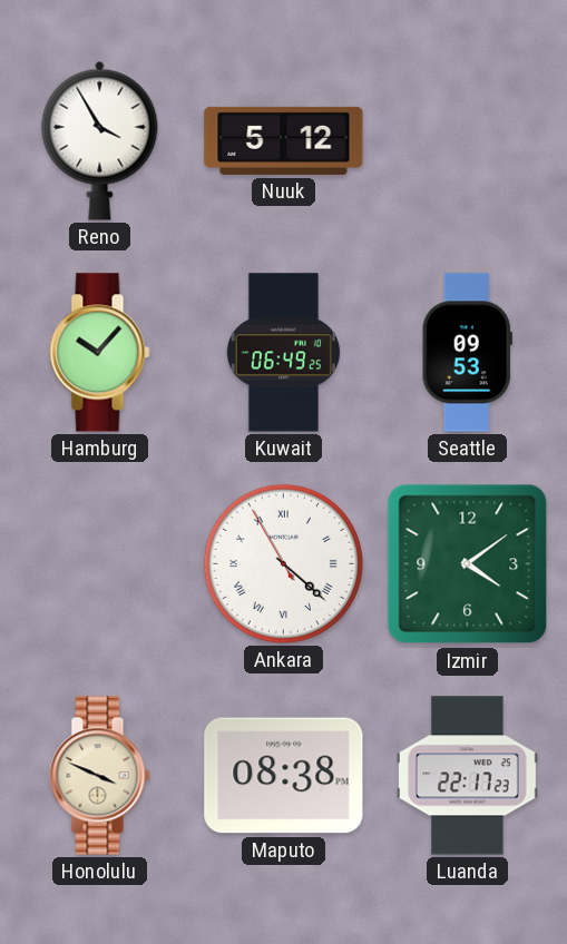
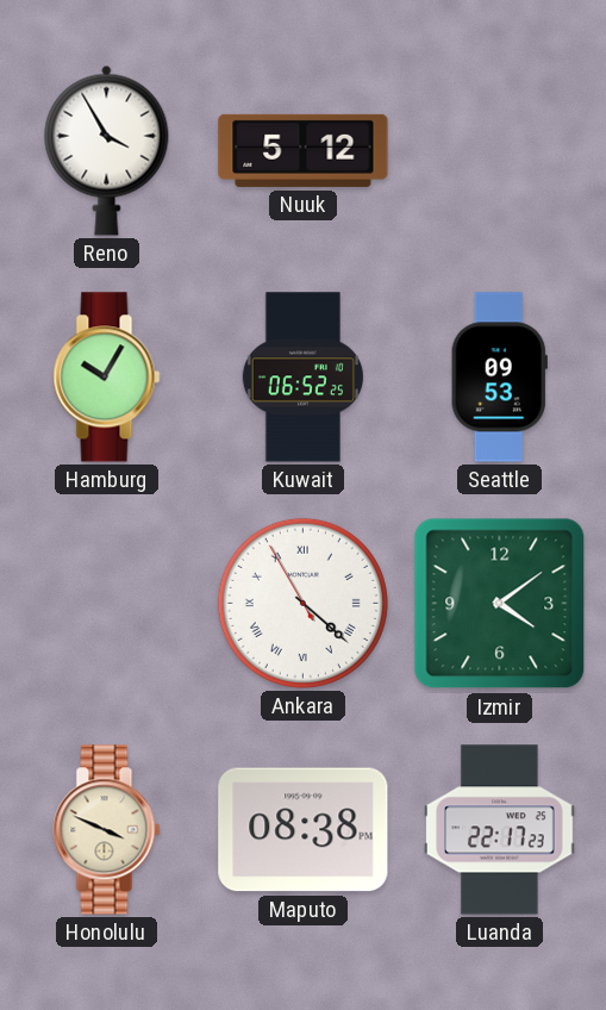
Hamburg: 10:07 -> 10:05 (107, 378)
Kuwait: 06:49 -> 06:52 (302, 378)
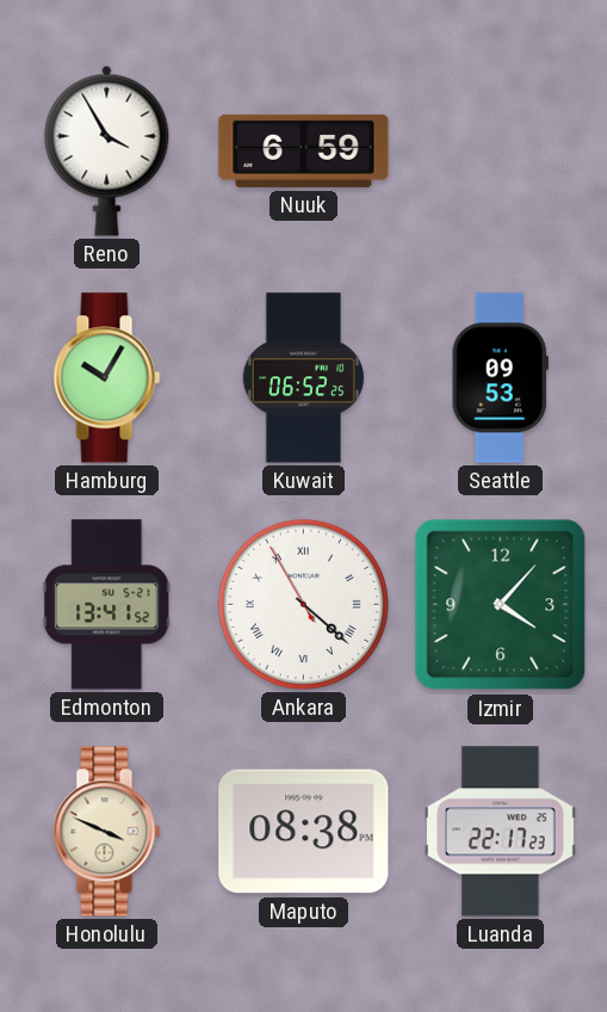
Nuuk: 5:12 -> 6:59 (304, 150)
Edmonton: none -> 13:41 (107, 605)
Izmir: 4:09 -> 4:07 (501, 605)
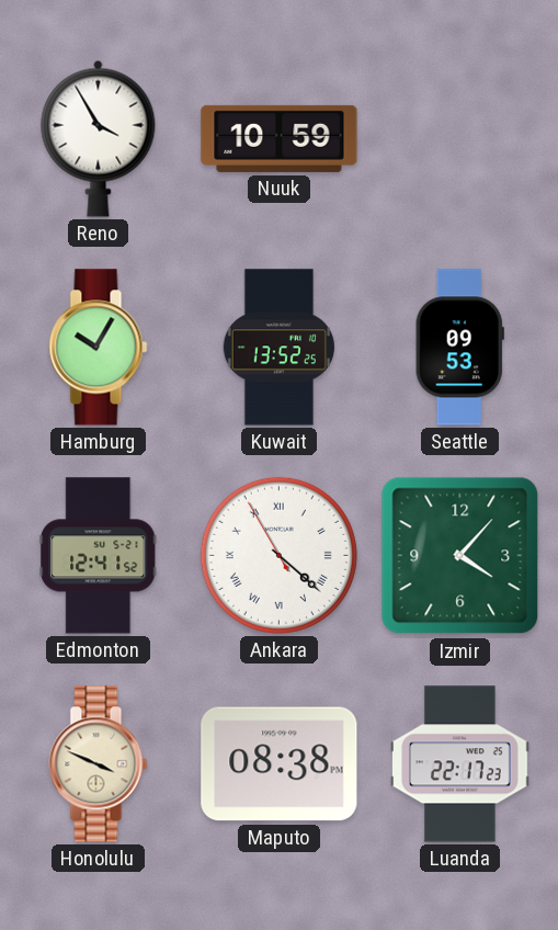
Nuuk: 6:59 -> 10:59 (280, 138)
Kuwait: 06:52 -> 13:52 (278, 348)
Edmonton: 13:41 -> 12:41 (99, 556)
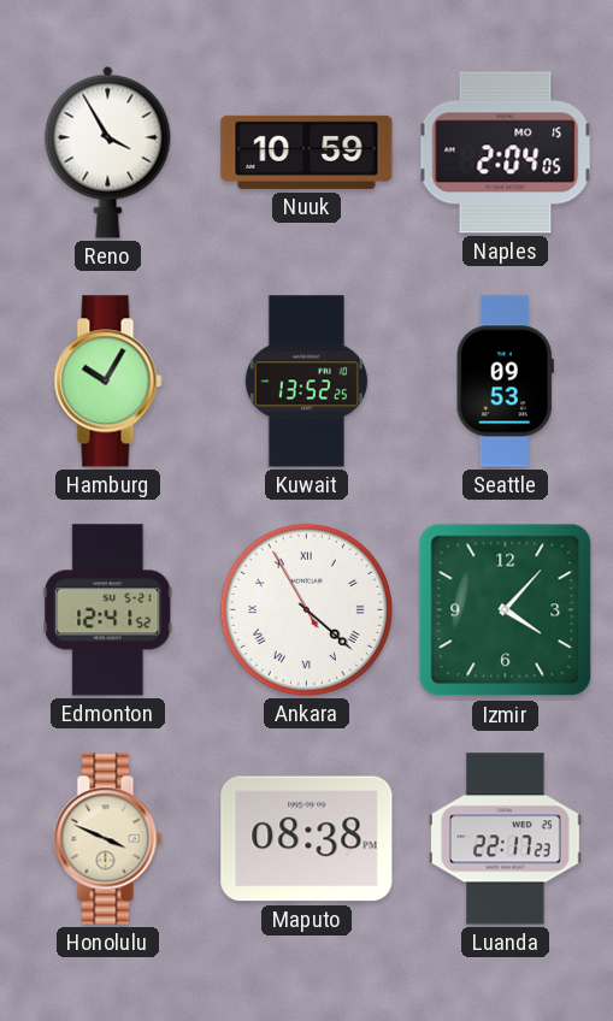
Naples: none -> 2:04 (506, 153)
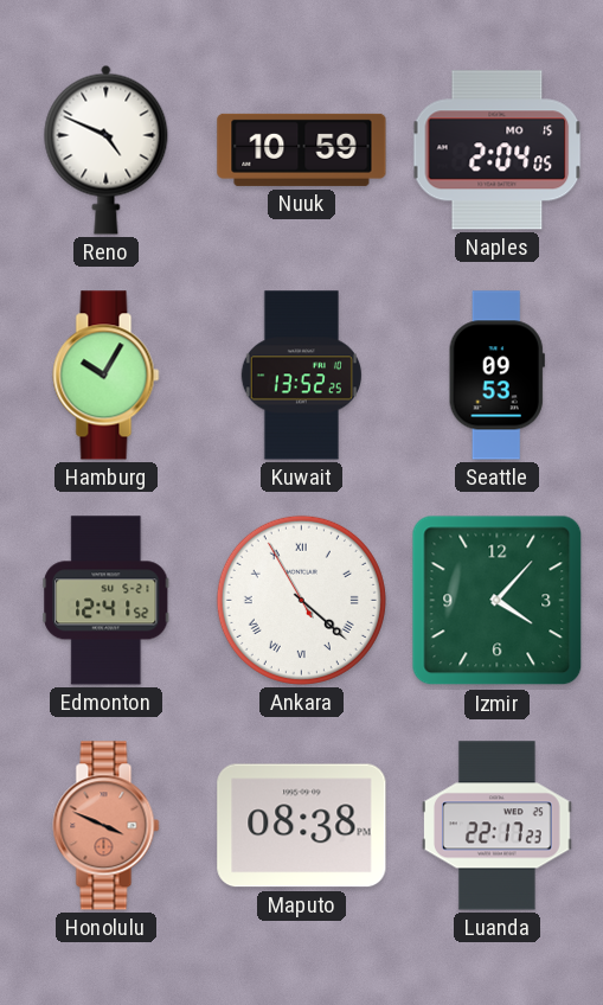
Reno: 3:55 -> 4:49 (107, 149)
Honolulu dial: cream -> salmon (107, 826)
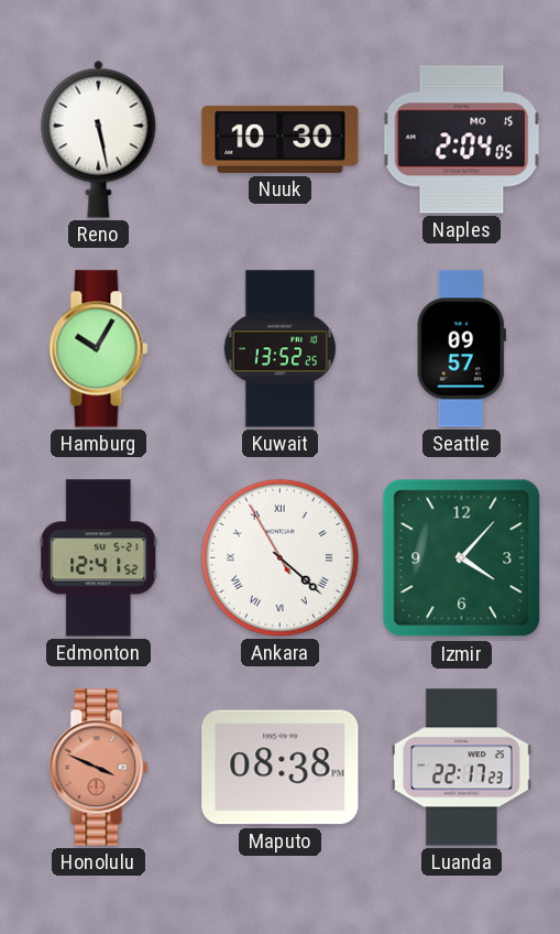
Reno: 4:49 -> 5:28 (99, 139)
Nuuk: 10:59 -> 10:30 (281, 139)
Seattle: 09:53 -> 09:57 (461, 349)
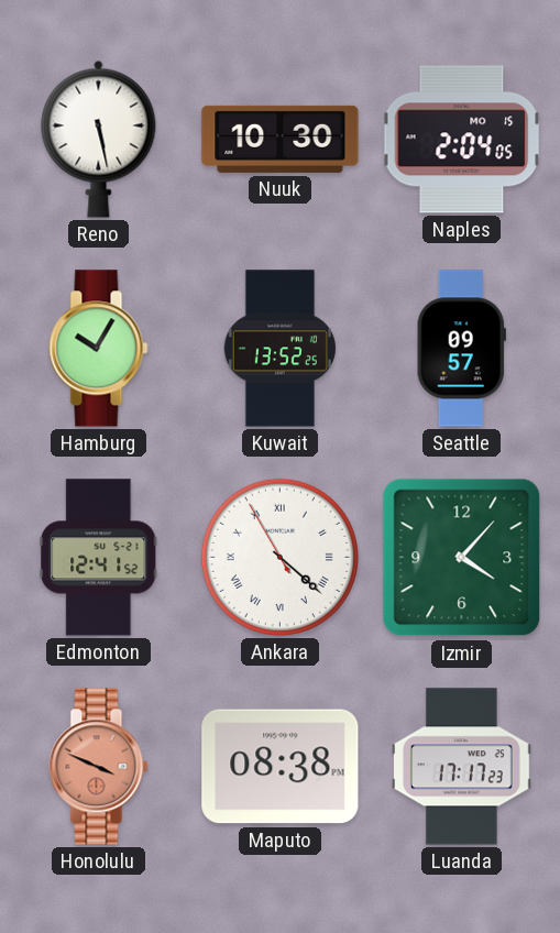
Luanda: 22:17 -> 17:17 (462, 767)
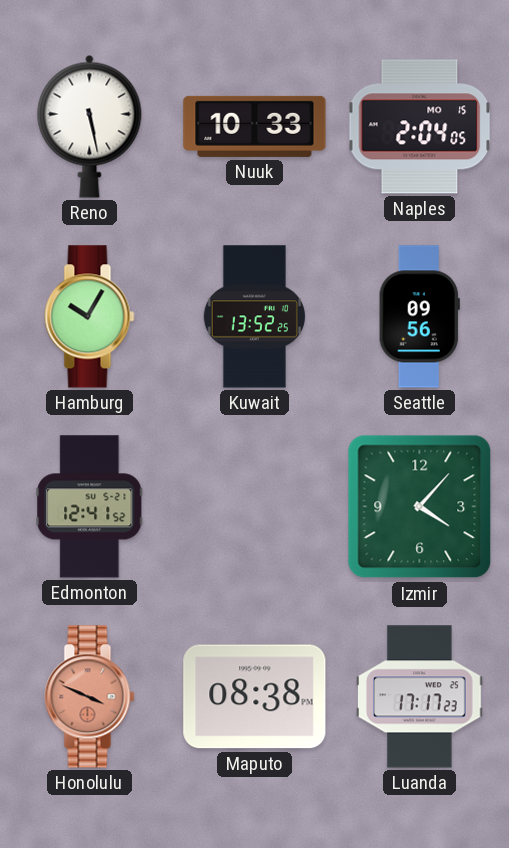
Nuuk: 10:30 -> 10:33 (255, 126)
Seattle: 09:57 -> 09:56 (419, 317)
Ankara: 4:21 -> none (279, 557)
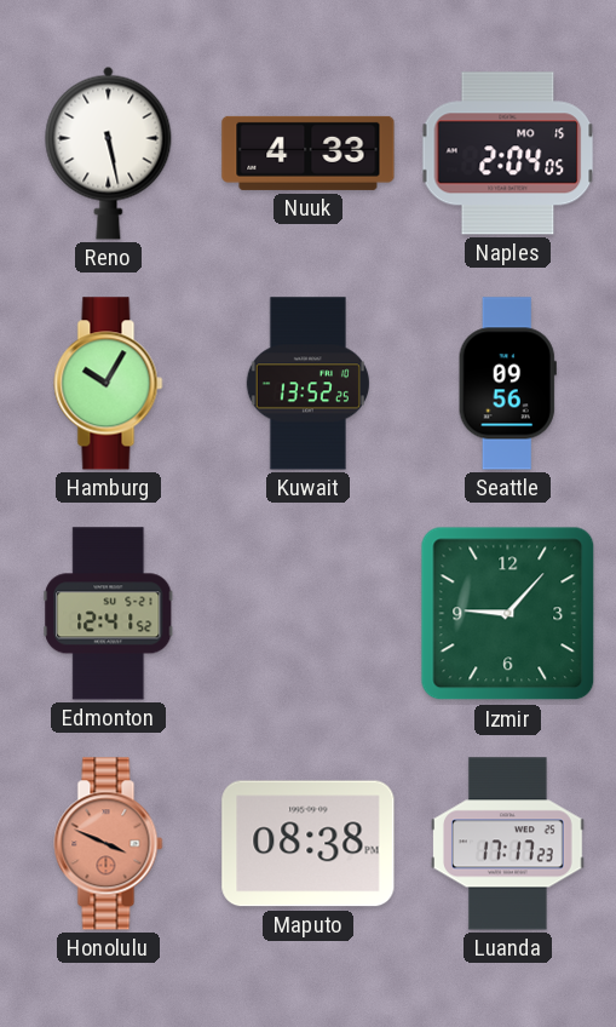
Nuuk: 10:33 -> 4:33 (309, 153)
Izmir: 4:07 -> 9:07 (508, 614)
